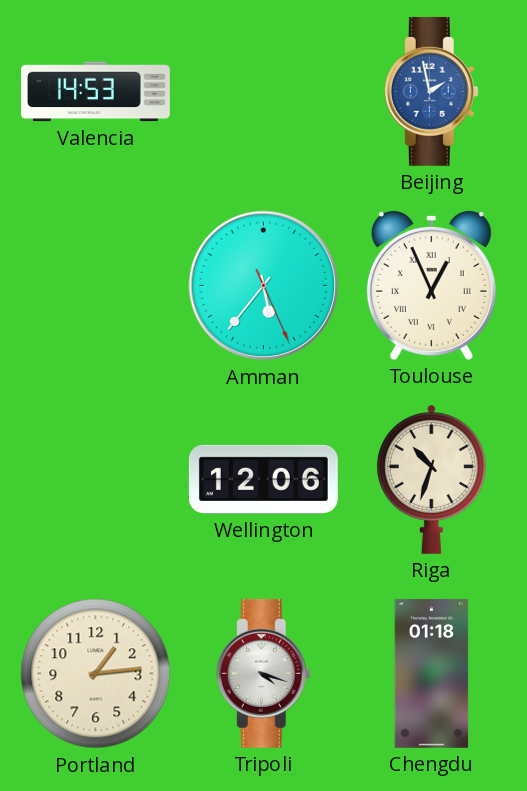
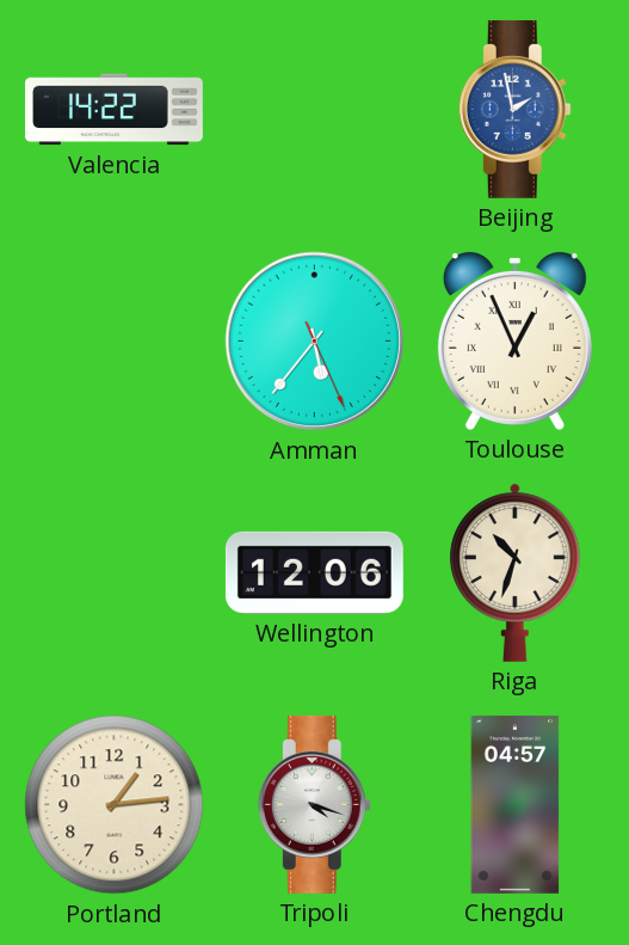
Valencia: 14:53 -> 14:22 (115, 110)
Chengdu: 01:18 -> 04:57 (516, 804)
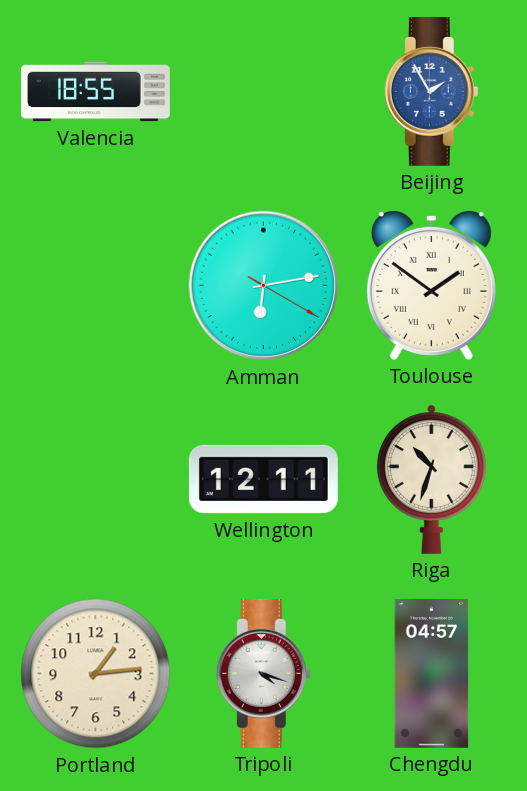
Valencia: 14:22 -> 18:55 (96, 92)
Beijing: 1:58 -> 1:55 (431, 91)
Amman: 5:36 -> 6:13 (264, 286)
Toulouse: 12:56 -> 1:51 (431, 285)
Wellington: 12:06 -> 12:11 (263, 479)
